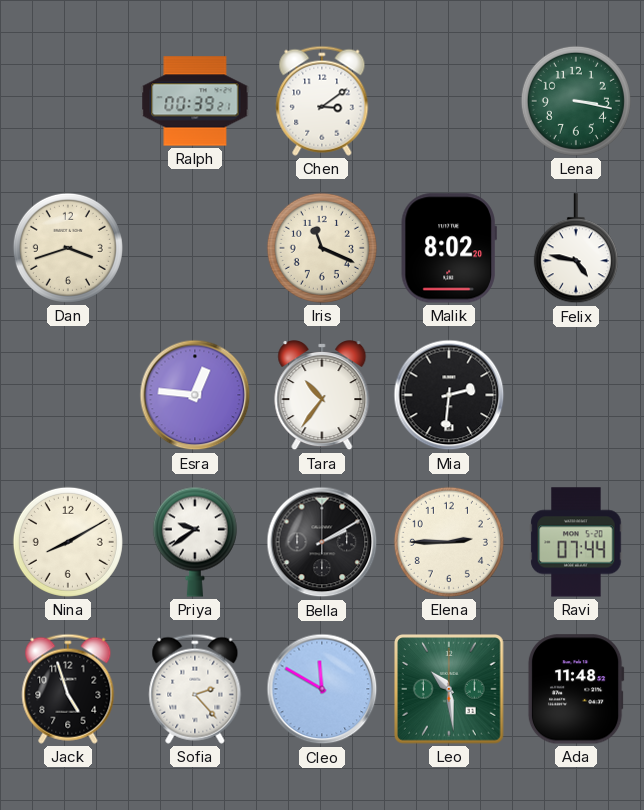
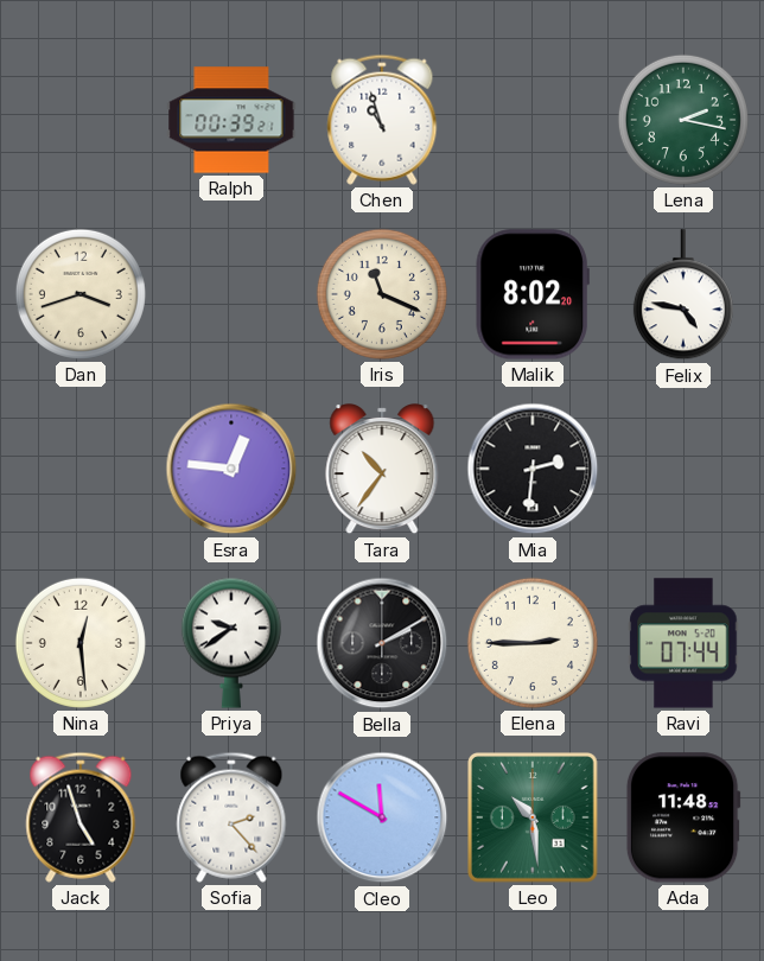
Chen: 3:09 -> 10:57 (382, 120)
Lena: 3:17 -> 2:17 (683, 120)
Nina: 8:10 -> 12:29 (81, 643)
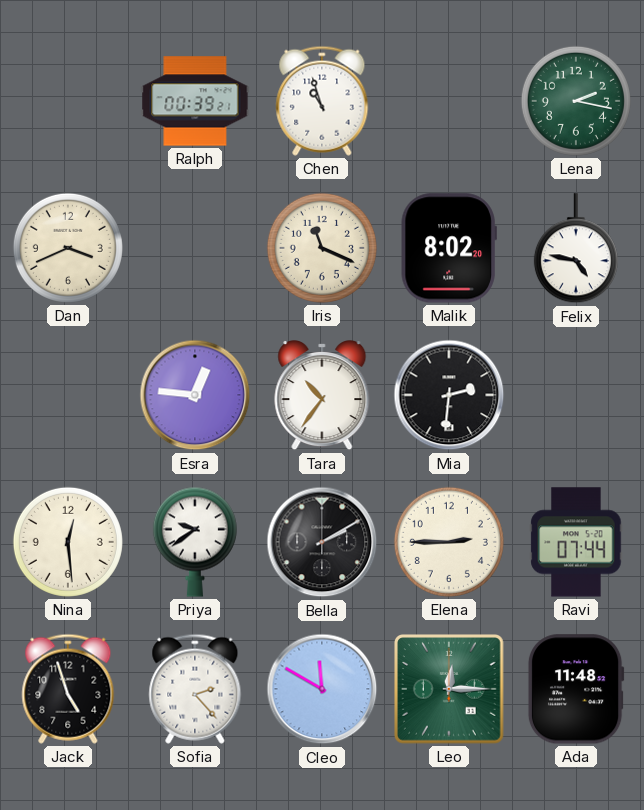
Dan: 3:42 -> 3:41 (68, 248)
Leo: 10:29 -> 12:15 (450, 690)
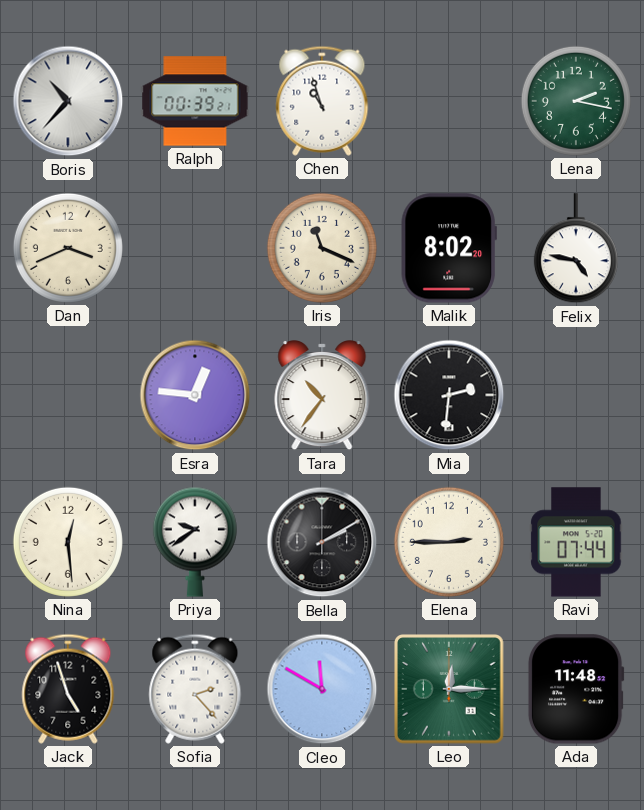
Boris: none -> 10:37 (68, 101)
